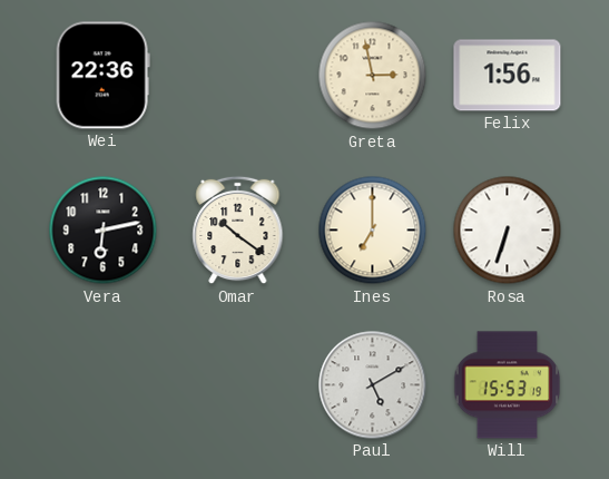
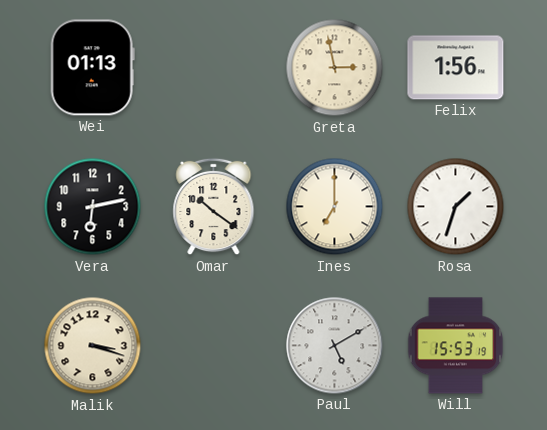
Wei: 22:36 -> 01:13 (92, 68)
Rosa: 6:33 -> 1:33 (456, 207)
Malik: none -> 3:18 (93, 346)
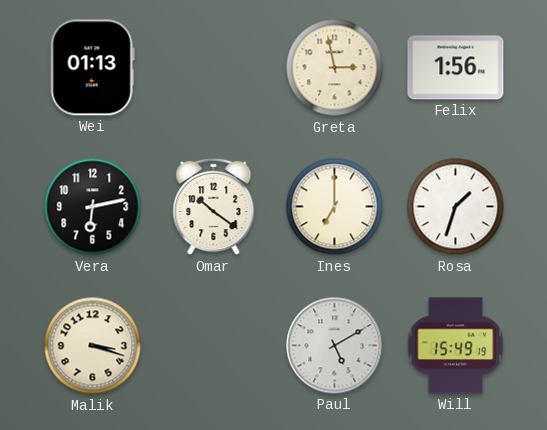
Will: 15:53 -> 15:49 (456, 346)
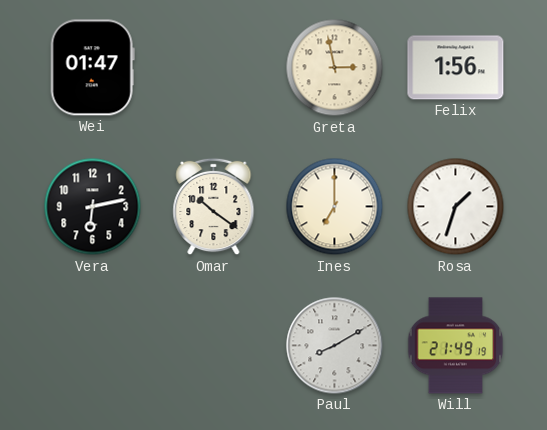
Wei: 01:13 -> 01:47 (92, 68)
Malik: 3:18 -> none (93, 346)
Paul: 5:10 -> 8:10 (335, 346)
Will: 15:49 -> 21:49 (456, 346)
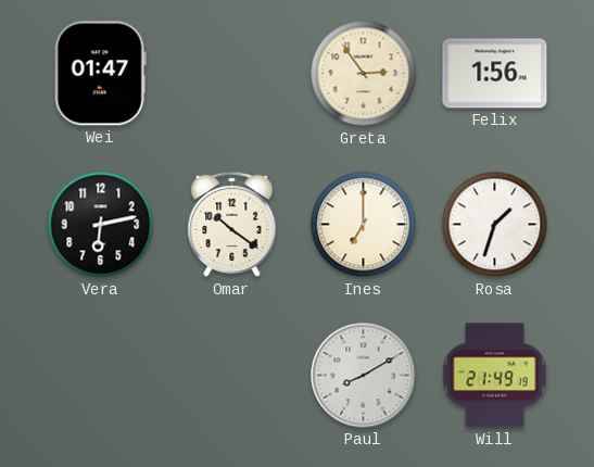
Greta: 2:58 -> 2:54 (364, 74)
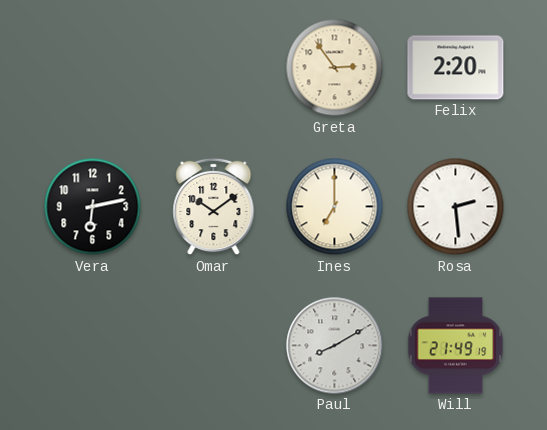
Wei: 01:47 -> none (100, 74)
Felix: 1:56 -> 2:20 (456, 68)
Omar: 10:21 -> 10:09 (214, 207)
Rosa: 1:33 -> 2:29 (456, 207)
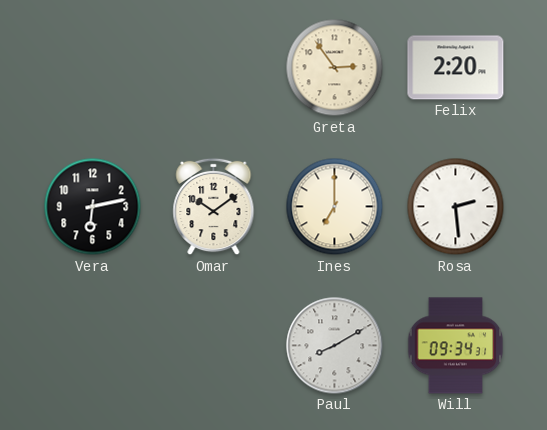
Will: 21:49 -> 09:34 (456, 346)
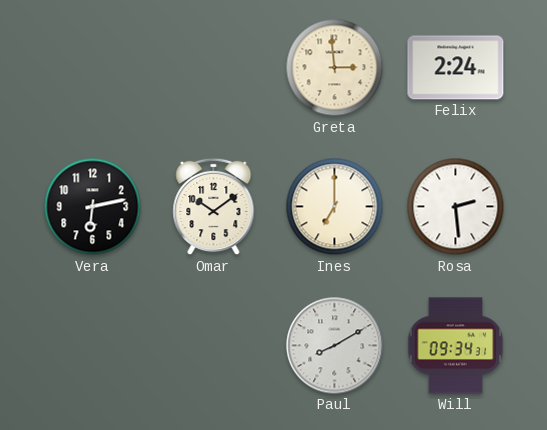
Greta: 2:54 -> 2:59 (335, 68)
Felix: 2:20 -> 2:24 (456, 68)
